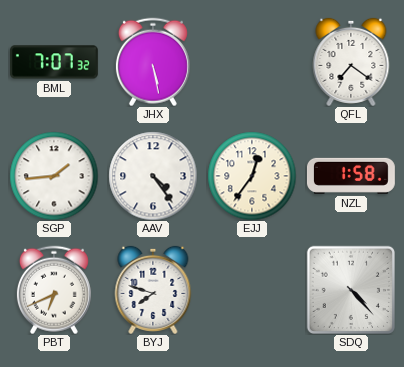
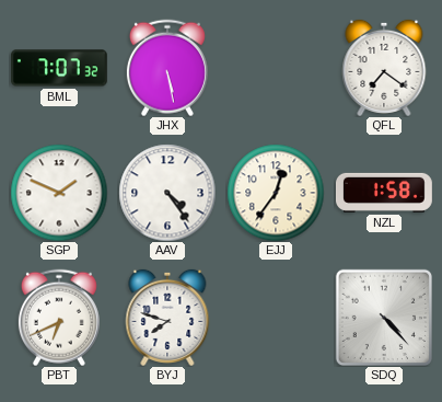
SGP: 1:44 -> 1:49 (59, 193)
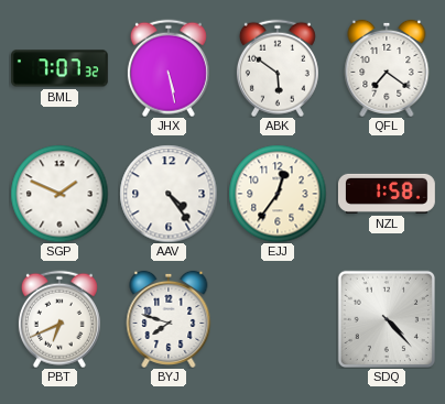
ABK: none -> 5:51 (278, 68)
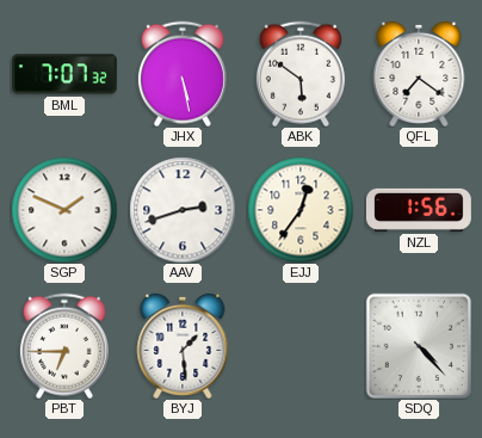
AAV: 4:24 -> 2:42 (183, 210)
NZL: 1:58 -> 1:56 (419, 210)
PBT: 6:41 -> 6:45 (64, 346)
BYJ: 7:48 -> 1:29 (183, 346)
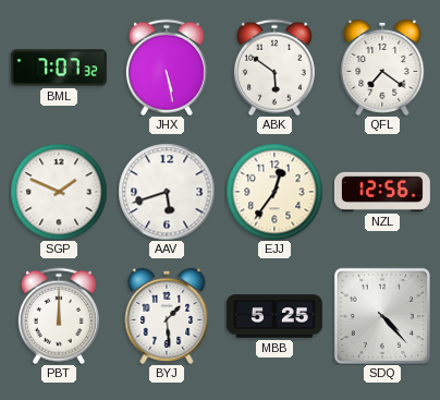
AAV: 2:42 -> 5:42 (167, 192)
NZL: 1:56 -> 12:56 (382, 192)
PBT: 6:45 -> 12:00 (59, 316)
MBB: none -> 5:25 (274, 316)
